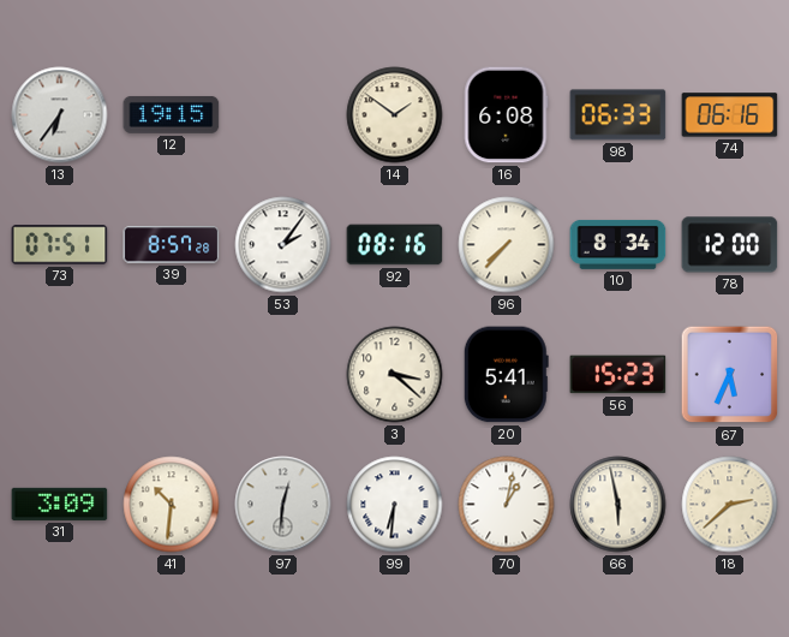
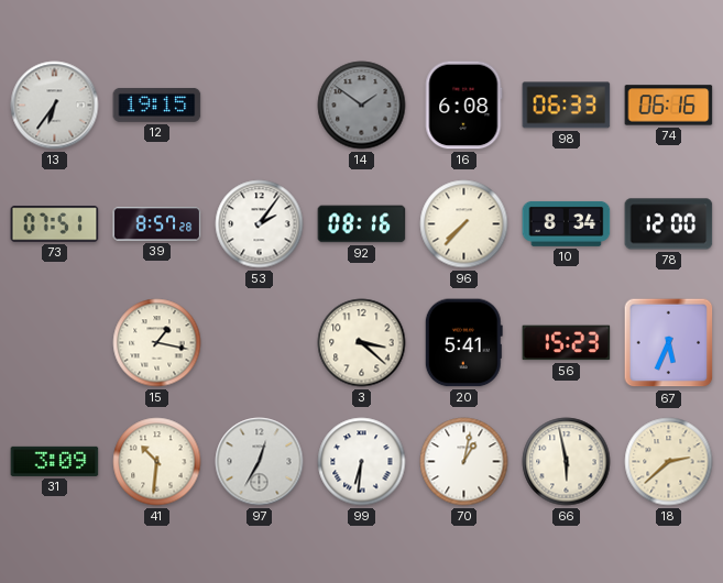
14 dial: cream -> grey (362, 106)
15: none -> 1:17 (157, 343)
97: 12:31 -> 12:35 (260, 462)
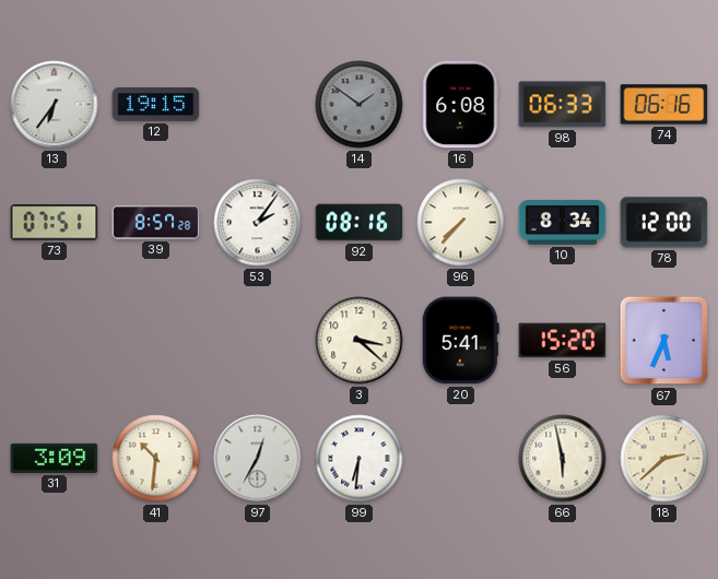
15: 1:17 -> none (157, 343)
56: 15:23 -> 15:20 (563, 341)
70: 1:02 -> none (464, 462)
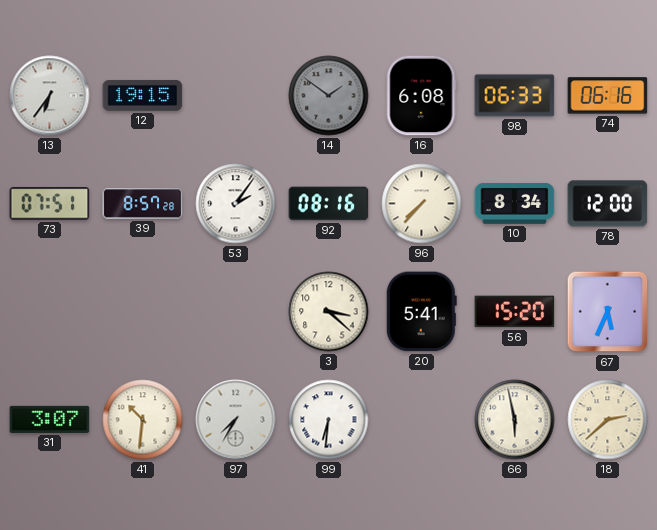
31: 3:09 -> 3:07 (50, 419)
97: 12:35 -> 7:35 (236, 420)
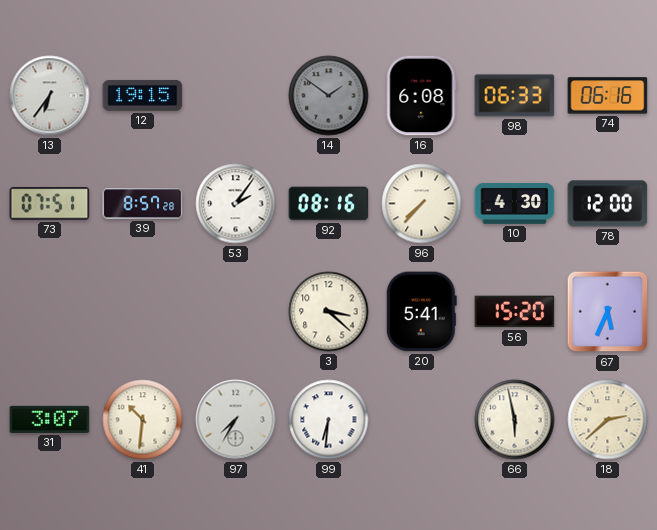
10: 8:34 -> 4:30 (515, 203)
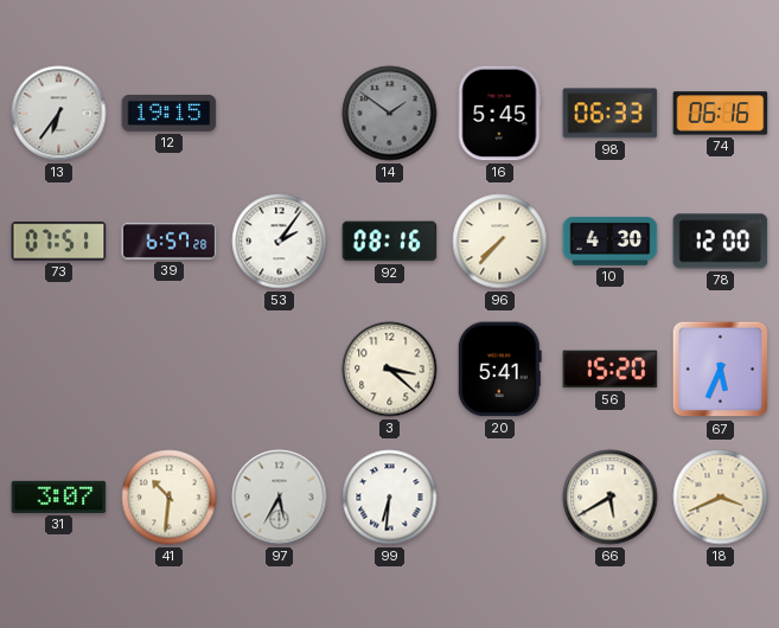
16: 6:08 -> 5:45 (499, 114)
39: 8:57 -> 6:57 (170, 242)
97: 7:35 -> 5:35 (280, 498)
66: 5:58 -> 5:40 (611, 498)
18: 2:38 -> 3:41 (721, 498)
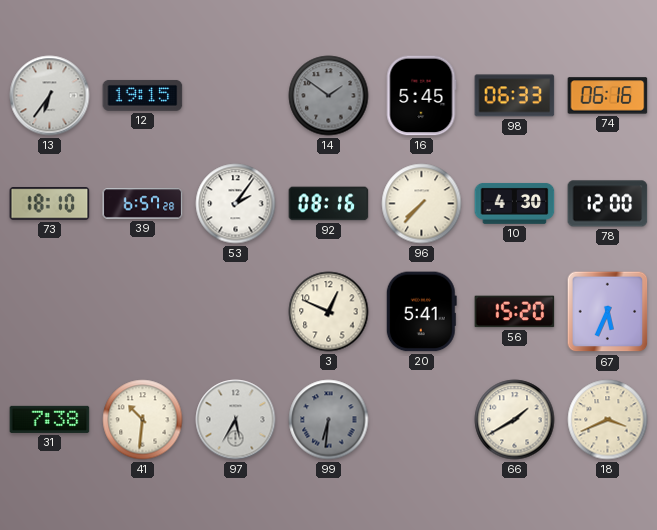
73: 07:51 -> 18:10 (50, 204)
3: 3:22 -> 12:49 (329, 312)
31: 3:07 -> 7:38 (50, 419)
99 dial: white -> grey (329, 420)
66: 5:40 -> 1:40 (515, 420)
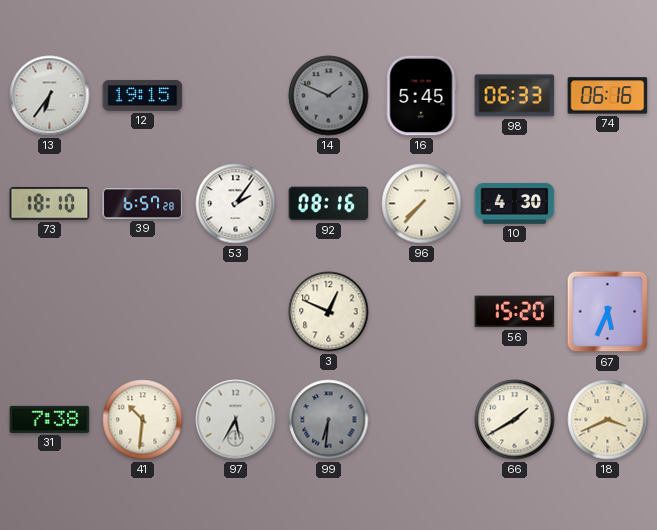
14: 1:51 -> 1:49 (329, 96)
78: 12:00 -> none (608, 204)
20: 5:41 -> none (421, 312)
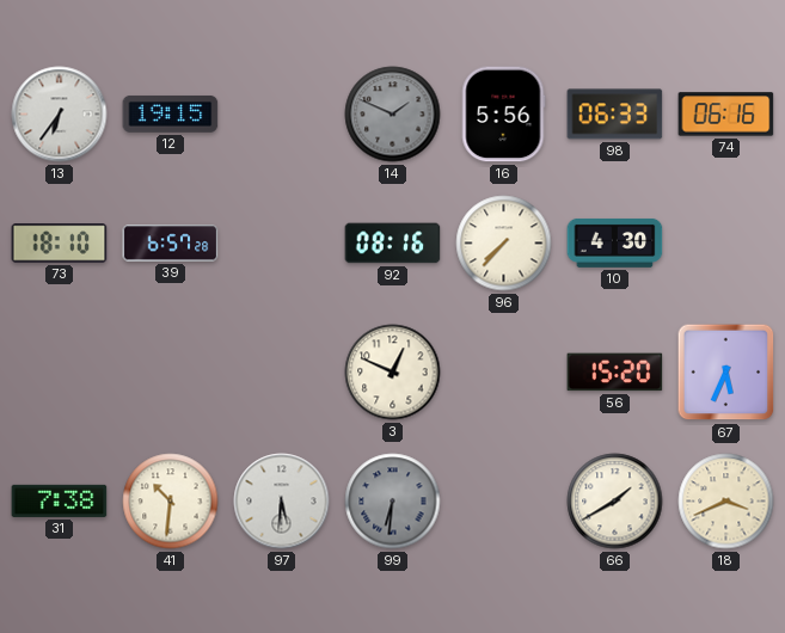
16: 5:45 -> 5:56 (503, 115)
53: 2:06 -> none (236, 204)
97: 5:35 -> 5:31 (282, 502)
